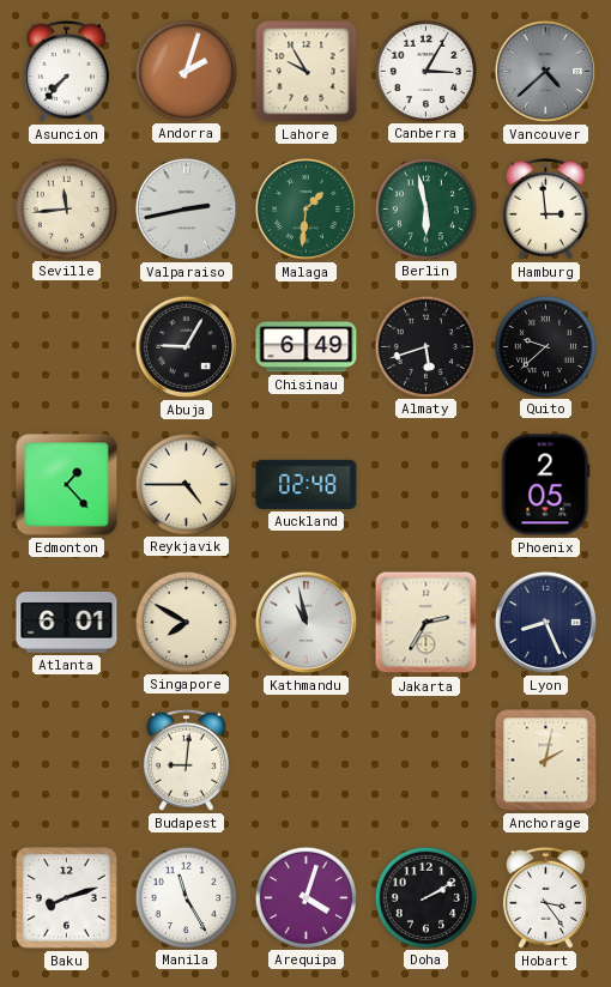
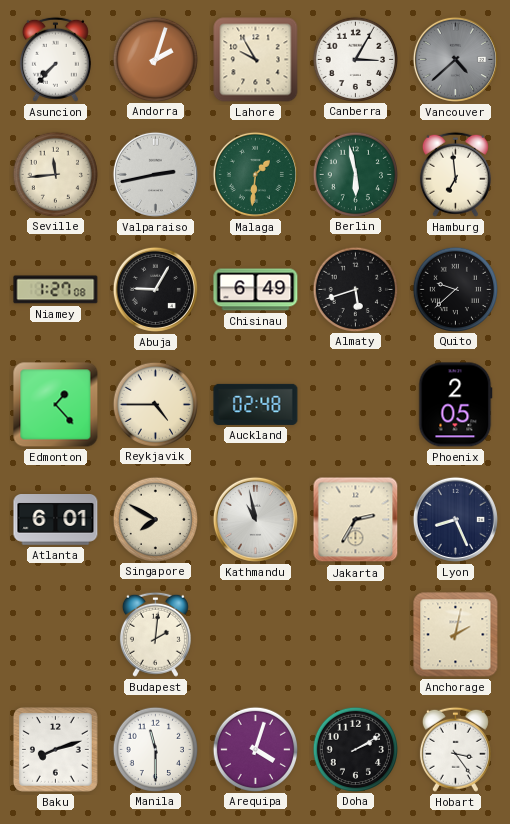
Hamburg: 2:59 -> 6:59 (455, 174)
Niamey: none -> 1:27 (56, 290)
Budapest: 9:01 -> 2:01 (155, 634)
Manila: 11:25 -> 11:30 (155, 749)
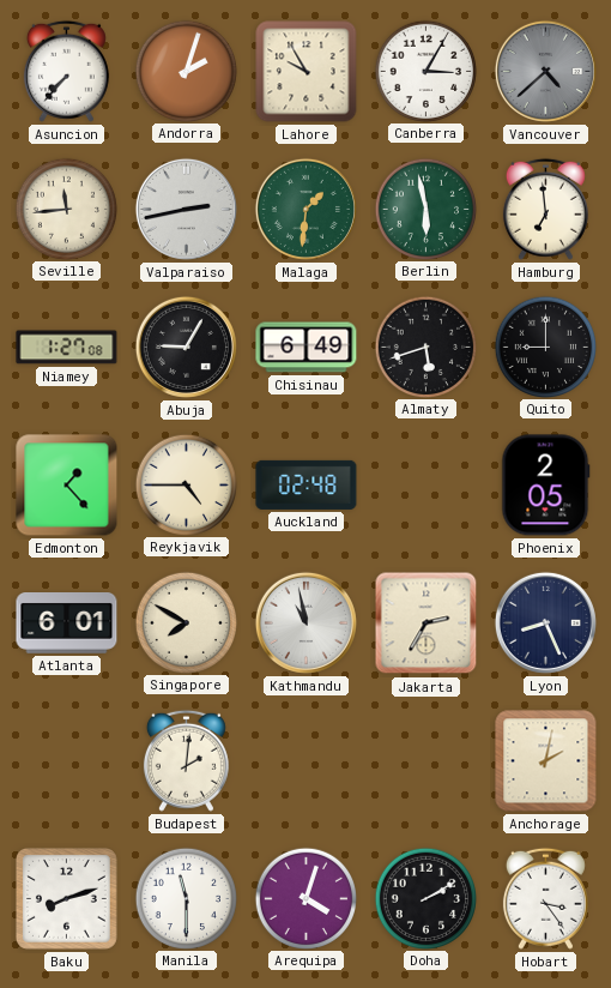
Quito: 9:38 -> 9:00 (545, 347)
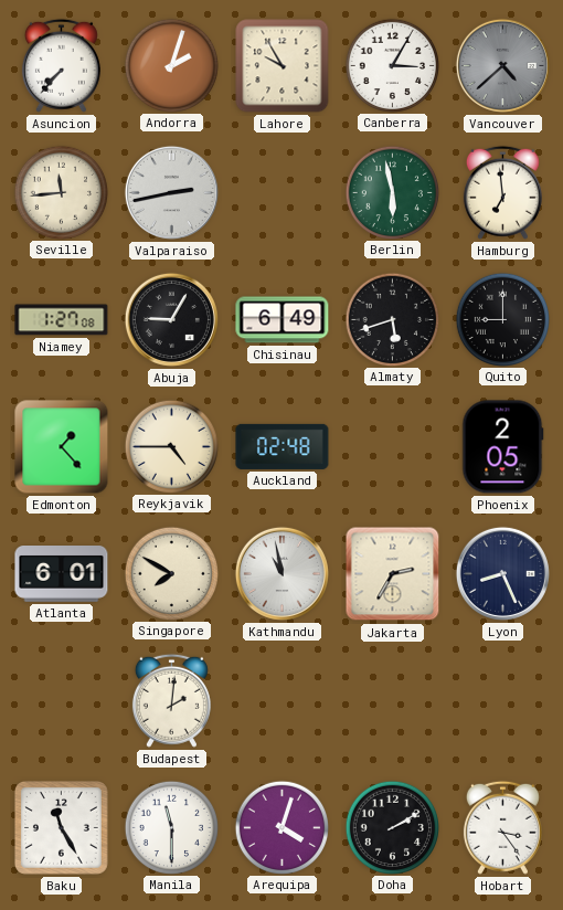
Malaga: 1:31 -> none (305, 209)
Anchorage: 2:02 -> none (546, 761)
Baku: 8:12 -> 11:25 (61, 827)
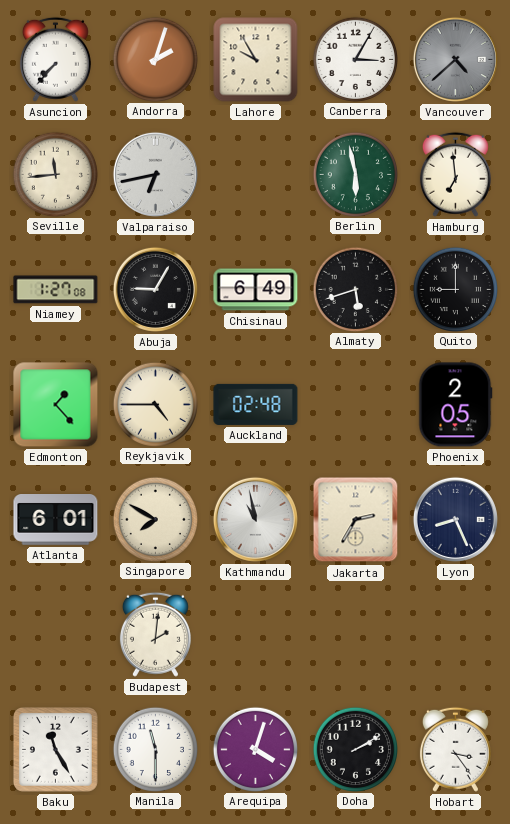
Valparaiso: 2:43 -> 6:43 (155, 174)
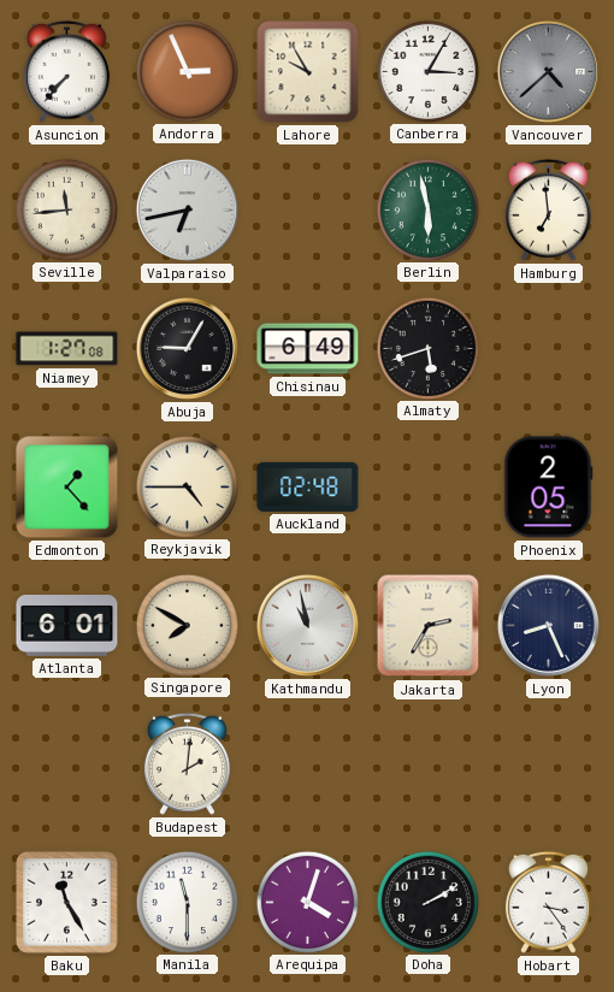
Andorra: 2:03 -> 2:56 (187, 71)
Quito: 9:00 -> none (455, 289)
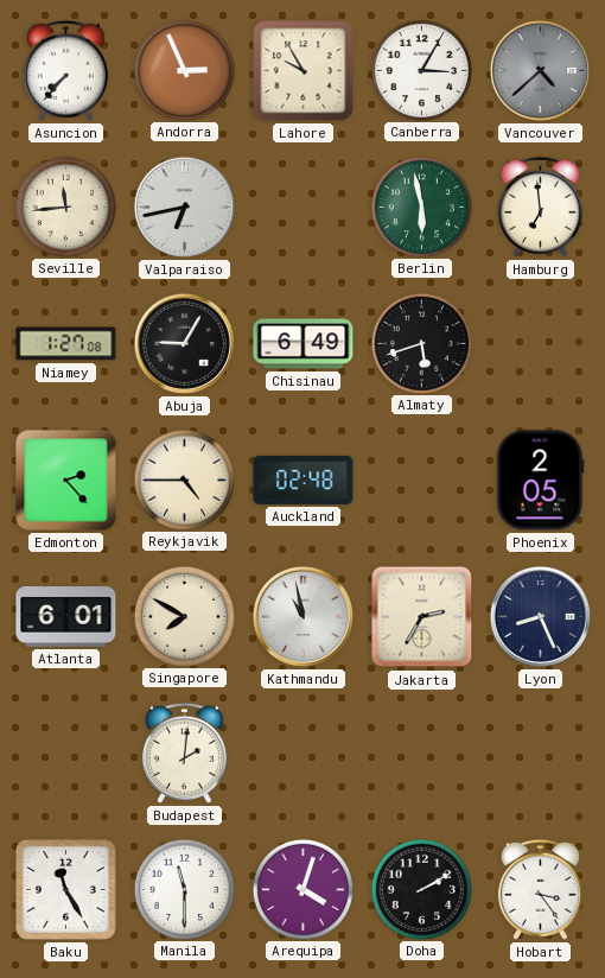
Edmonton: 1:23 -> 2:23 (66, 481)
